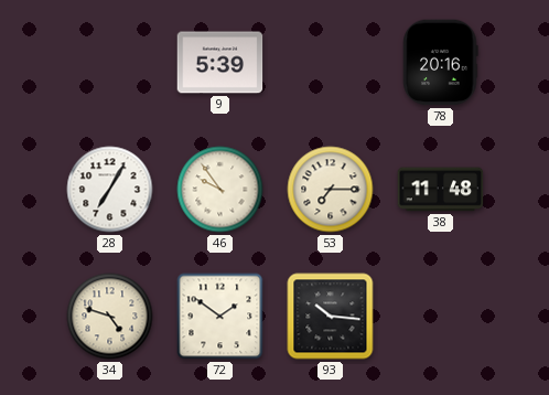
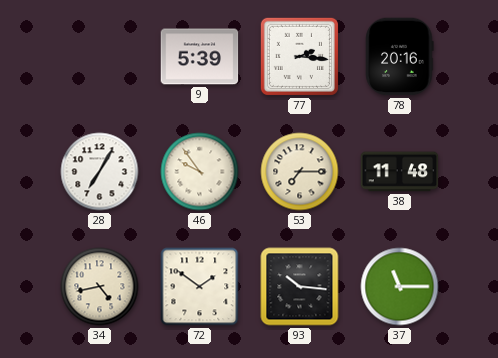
77: none -> 2:16 (299, 56)
34: 4:48 -> 4:43 (100, 287)
37: none -> 11:15 (400, 287)
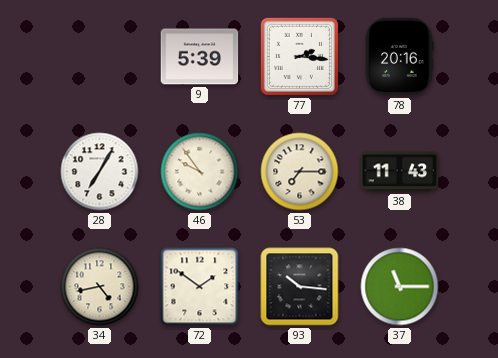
38: 11:48 -> 11:43 (400, 172)
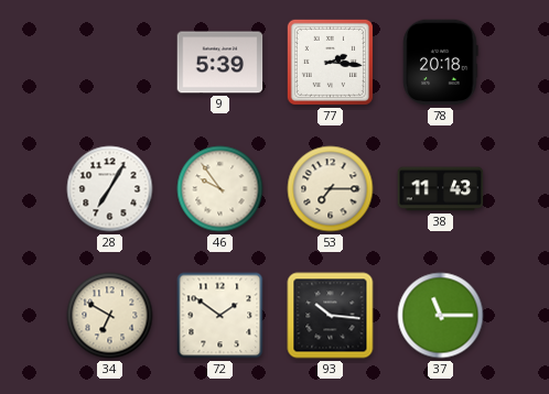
78: 20:16 -> 20:18 (441, 63)
34: 4:43 -> 6:50 (110, 316)
